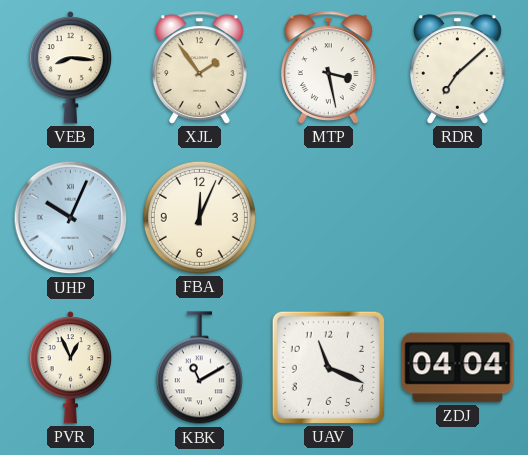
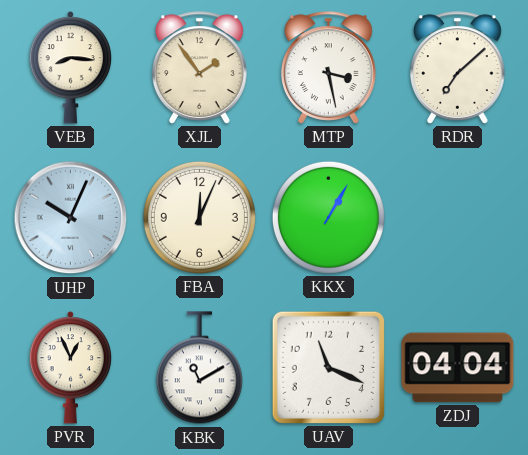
KKX: none -> 1:05 (328, 217)
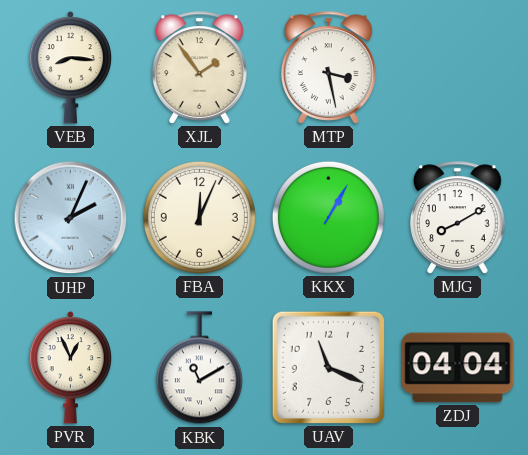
RDR: 7:08 -> none (458, 68)
UHP: 10:04 -> 2:04 (71, 218)
MJG: none -> 8:10 (458, 218)
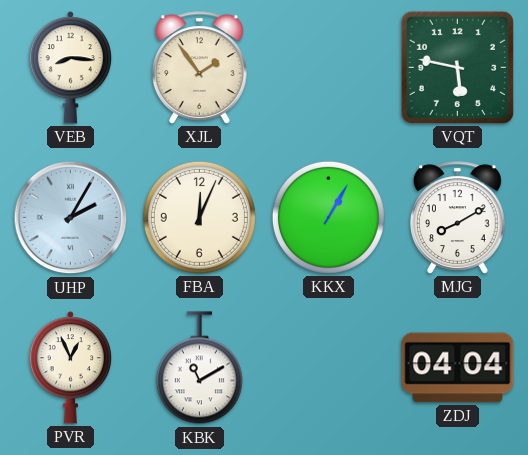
MTP: 3:28 -> none (329, 68)
VQT: none -> 5:47 (457, 67)
UHP: 2:04 -> 2:05 (71, 218)
UAV: 11:19 -> none (328, 367)
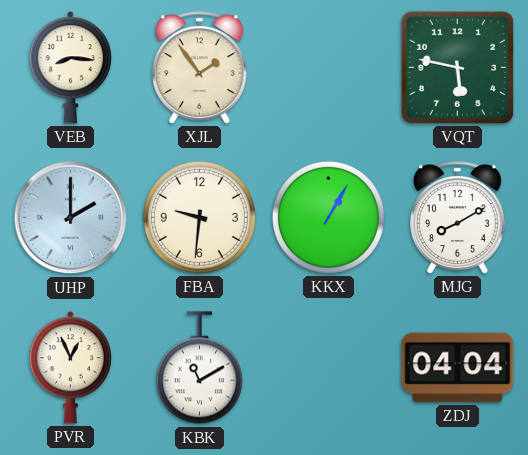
UHP: 2:05 -> 2:00 (71, 218)
FBA: 12:04 -> 9:31 (199, 217)
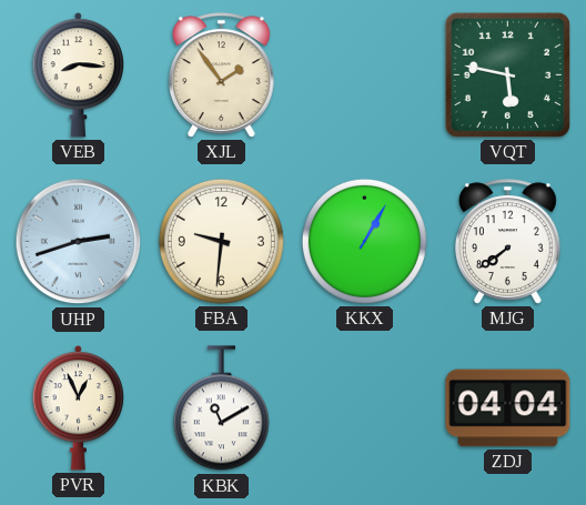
UHP: 2:00 -> 2:42 (79, 242)
MJG: 8:10 -> 7:39 (508, 242)
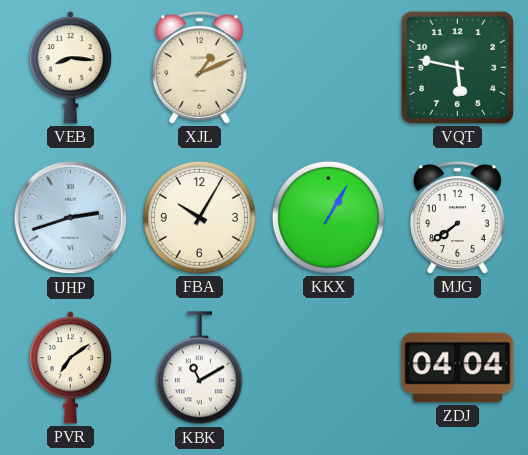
XJL: 1:54 -> 1:11 (200, 68)
FBA: 9:31 -> 10:05 (199, 217)
PVR: 12:56 -> 7:09 (70, 368)
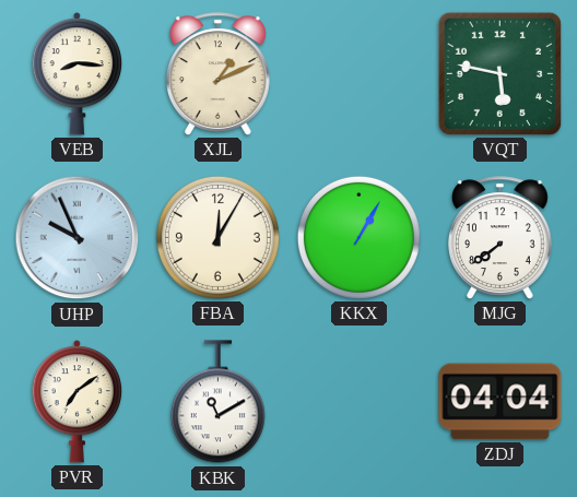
UHP: 2:42 -> 9:56 (78, 238)
FBA: 10:05 -> 12:05 (217, 237)
